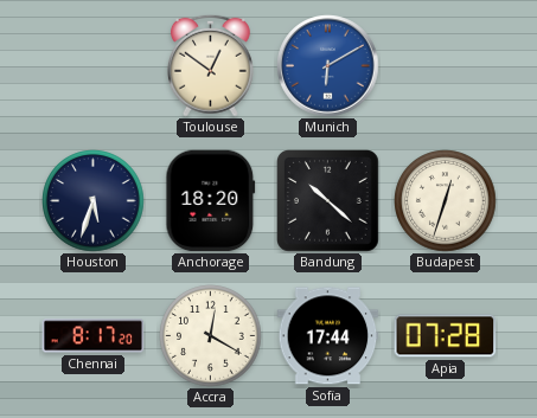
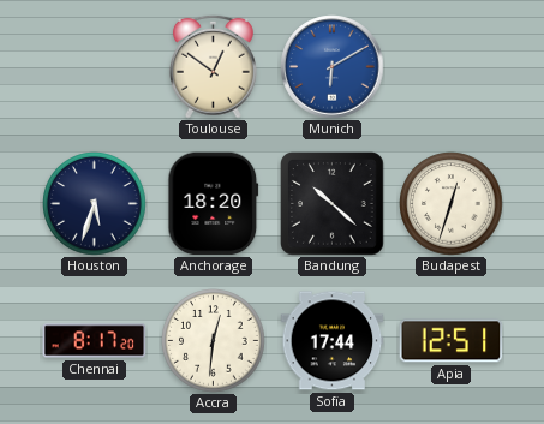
Accra: 12:20 -> 12:31 (214, 341)
Apia: 07:28 -> 12:51 (452, 341)
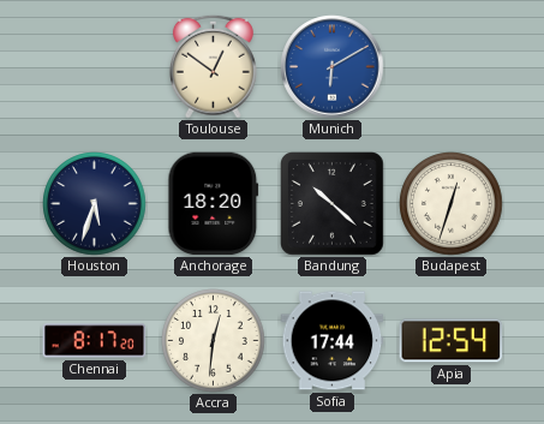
Apia: 12:51 -> 12:54 (452, 341)
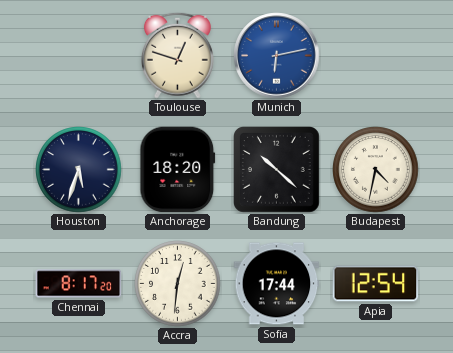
Toulouse: 12:51 -> 12:48 (177, 55)
Munich: 6:10 -> 6:13 (277, 56)
Budapest: 12:33 -> 4:32 (376, 170)
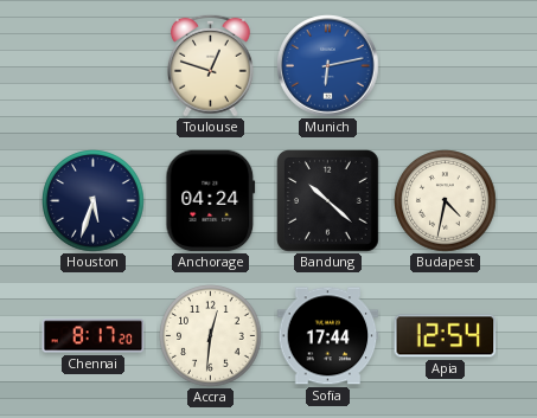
Anchorage: 18:20 -> 04:24 (211, 201)
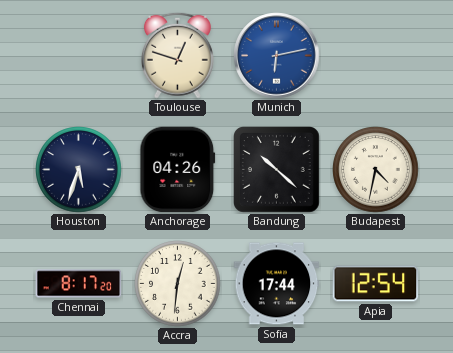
Anchorage: 04:24 -> 04:26 (178, 170)
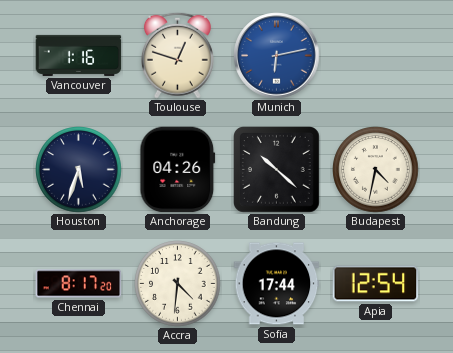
Vancouver: none -> 1:16 (79, 55)
Accra: 12:31 -> 4:31 (178, 284)
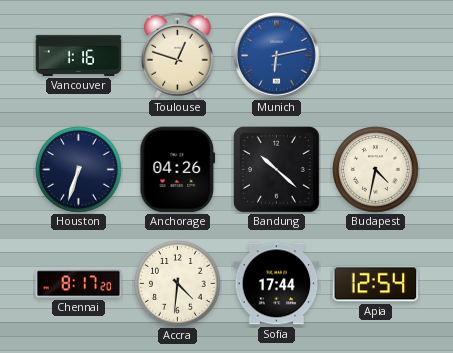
Houston: 5:33 -> 6:33 (79, 170)
